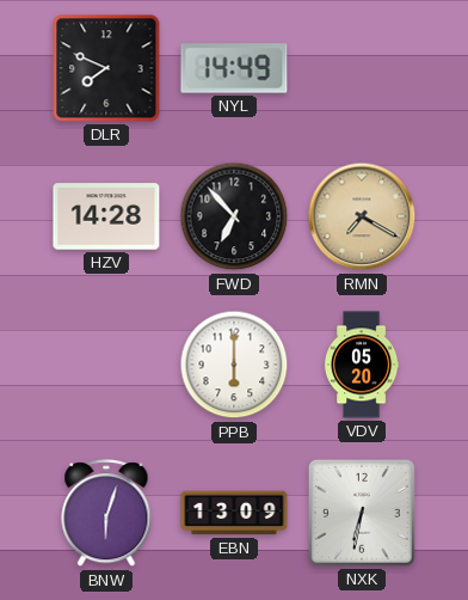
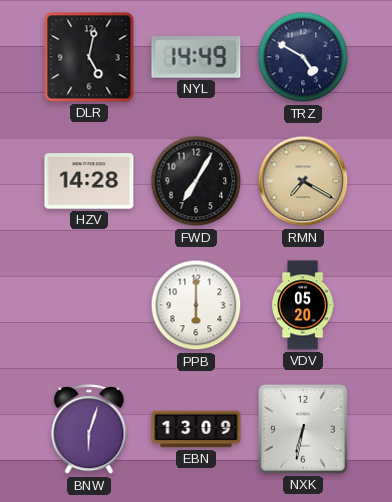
DLR: 7:49 -> 5:02 (89, 57)
TRZ: none -> 4:50 (303, 57)
FWD: 6:53 -> 7:05 (196, 181)
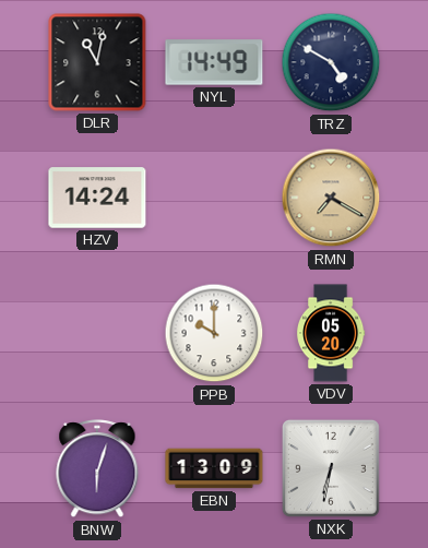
DLR: 5:02 -> 11:02 (97, 62)
HZV: 14:28 -> 14:24 (97, 198)
FWD: 7:05 -> none (196, 181)
PPB: 6:00 -> 10:00 (214, 333)
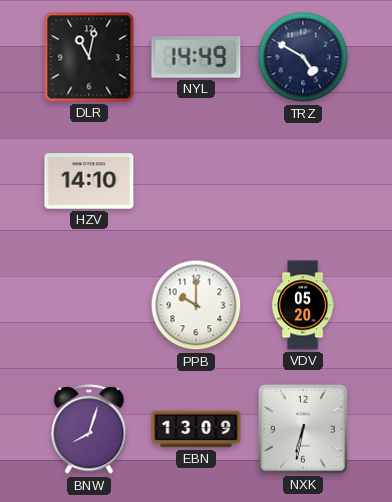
HZV: 14:24 -> 14:10 (89, 181)
RMN: 7:20 -> none (331, 198)
BNW: 6:03 -> 8:03 (89, 430)
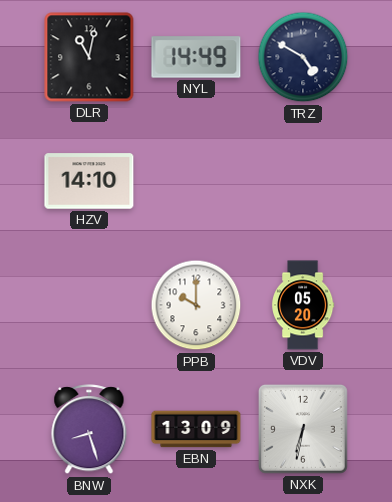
BNW: 8:03 -> 8:27 (89, 430)
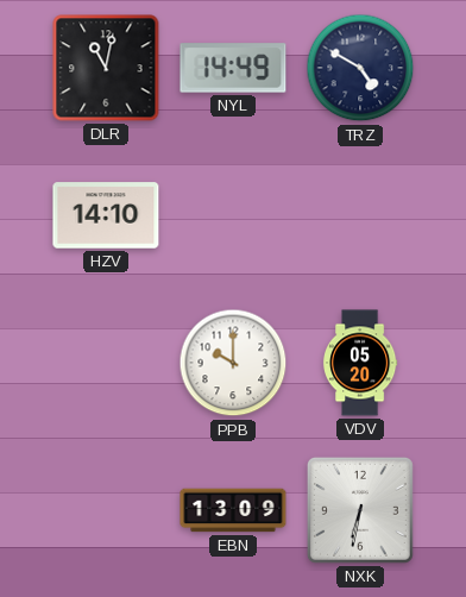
BNW: 8:27 -> none (89, 430)
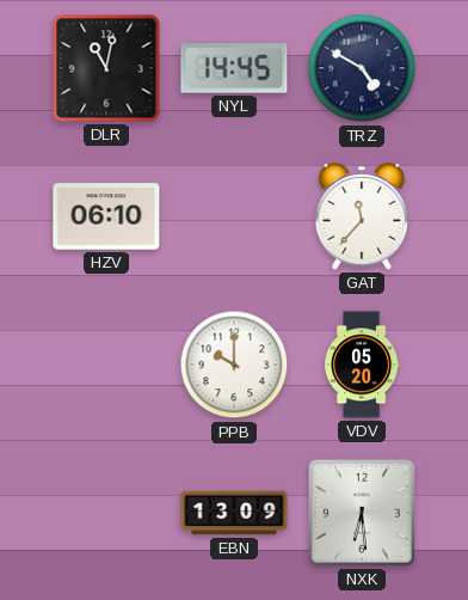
NYL: 14:49 -> 14:45 (234, 68)
HZV: 14:10 -> 06:10 (106, 216)
GAT: none -> 11:37 (362, 216)
NXK: 6:32 -> 6:29 (362, 513)
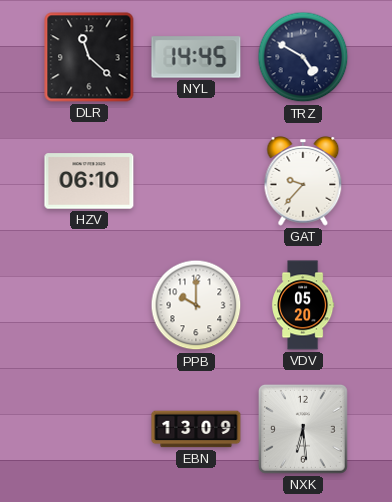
DLR: 11:02 -> 11:22 (89, 57)
GAT: 11:37 -> 9:37 (303, 181)
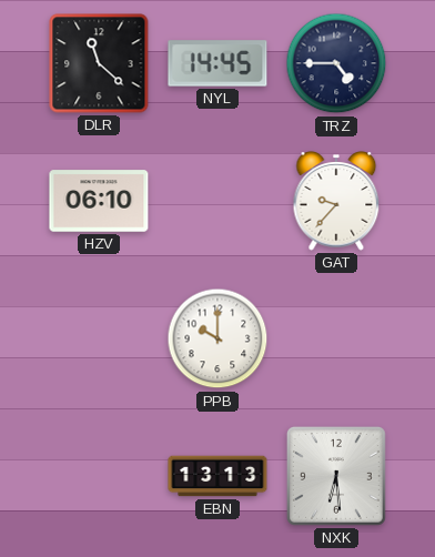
TRZ: 4:50 -> 4:45 (336, 63)
VDV: 05:20 -> none (303, 305)
EBN: 13:09 -> 13:13 (217, 476)
